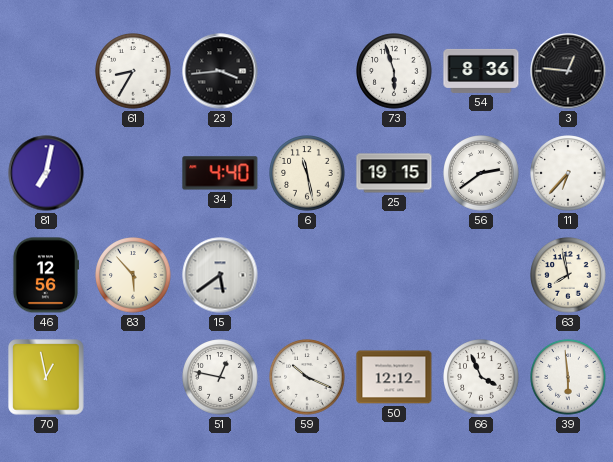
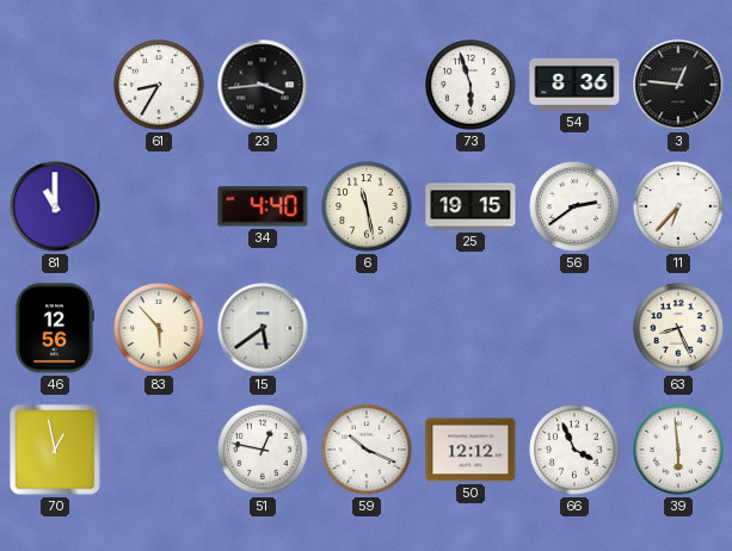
81: 7:02 -> 11:00 (55, 206)
63: 7:58 -> 8:26 (678, 328)
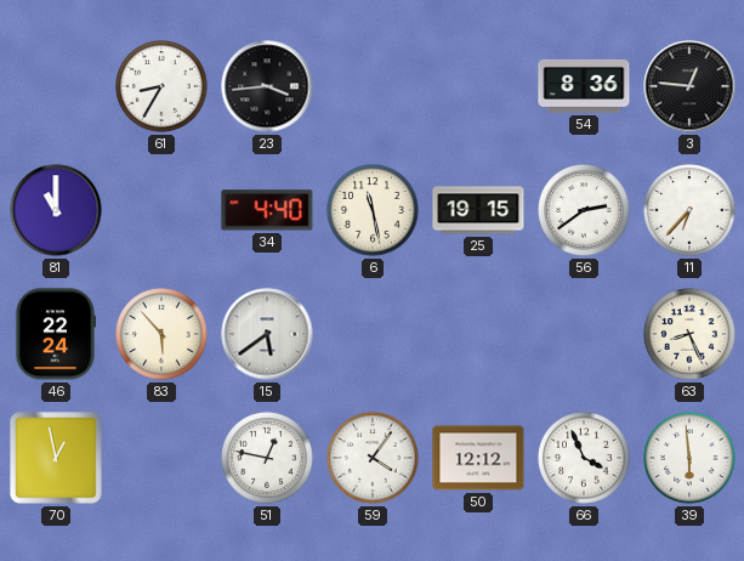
73: 5:57 -> none (470, 85)
46: 12:56 -> 22:24 (56, 334)
59: 10:19 -> 4:06 (373, 458)
